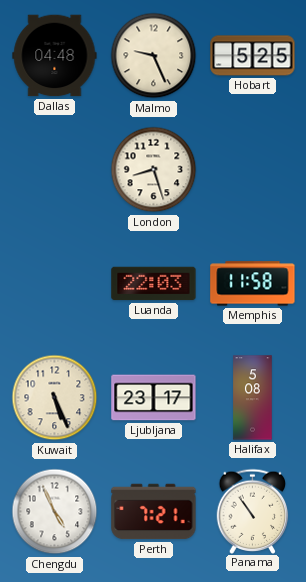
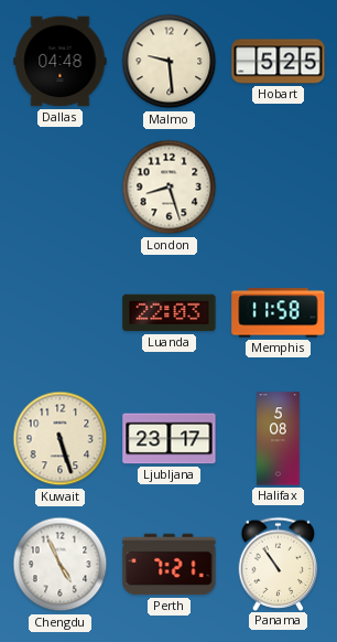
Malmo: 9:26 -> 9:29 (170, 62)
Kuwait: 5:26 -> 5:27 (61, 439)
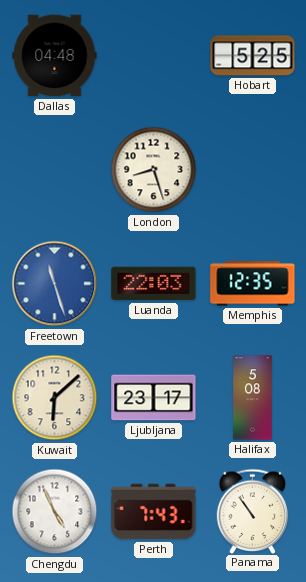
Malmo: 9:29 -> none (170, 62)
Freetown: none -> 11:27 (55, 284)
Memphis: 11:58 -> 12:35 (253, 284)
Kuwait: 5:27 -> 6:08 (55, 398)
Perth: 7:21 -> 7:43 (154, 512)
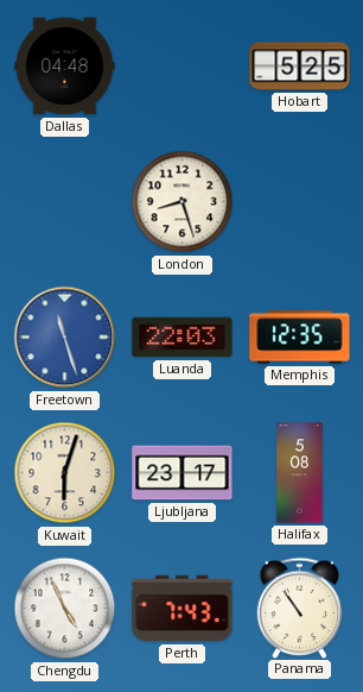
Kuwait: 6:08 -> 6:03 (65, 473)
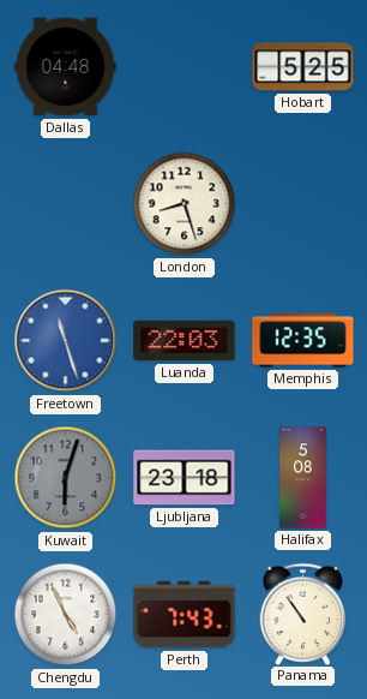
Kuwait dial: cream -> grey (66, 478)
Ljubljana: 23:17 -> 23:18 (185, 478)
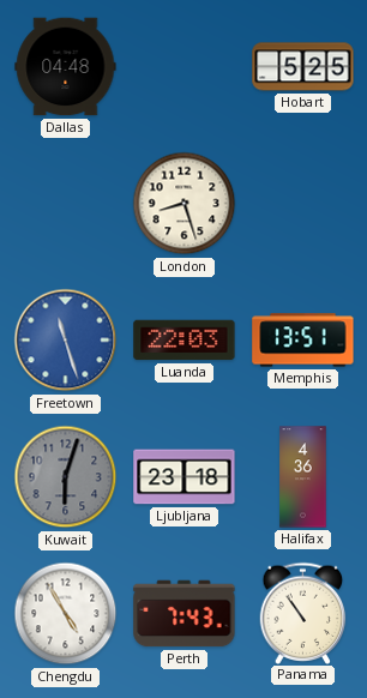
Memphis: 12:35 -> 13:51 (303, 341)
Halifax: 5:08 -> 4:36 (303, 477)
Chengdu: 4:56 -> 4:55 (66, 614)
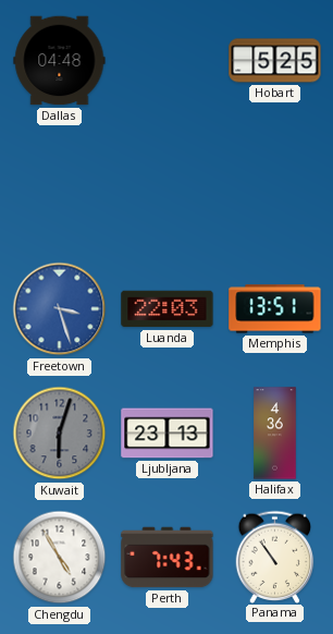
London: 8:27 -> none (185, 204)
Freetown: 11:27 -> 3:27 (60, 309)
Ljubljana: 23:18 -> 23:13 (168, 434)
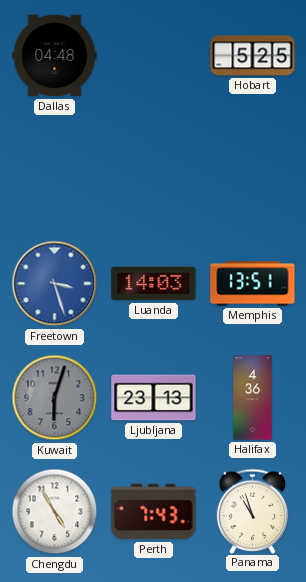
Luanda: 22:03 -> 14:03 (154, 284)
Panama: 10:54 -> 10:57 (253, 511)
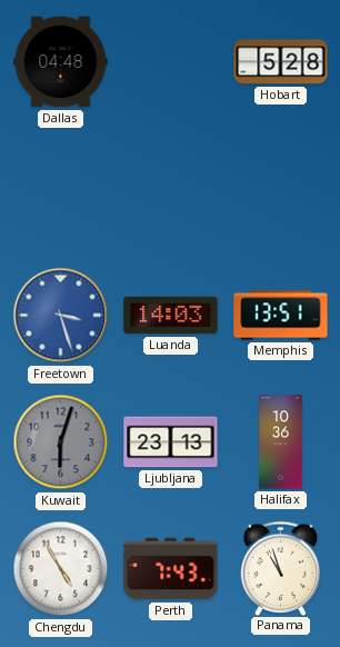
Hobart: 5:25 -> 5:28 (281, 62)
Halifax: 4:36 -> 10:36 (281, 442)
